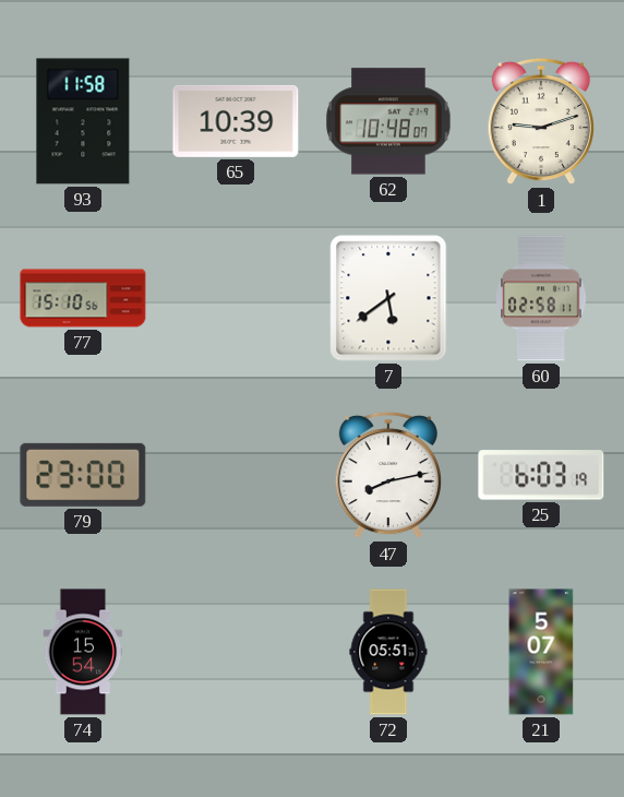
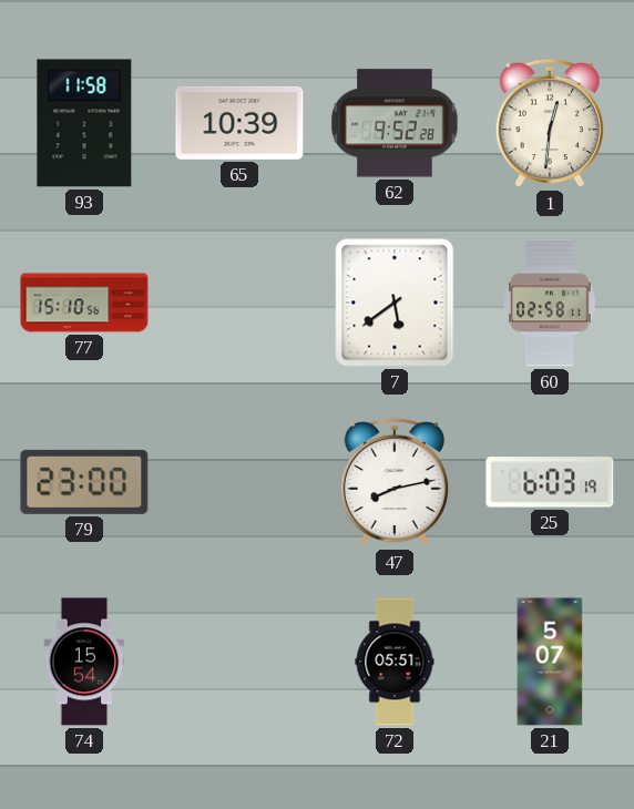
62: 10:48 -> 9:52 (395, 123)
1: 9:12 -> 12:31 (550, 123)
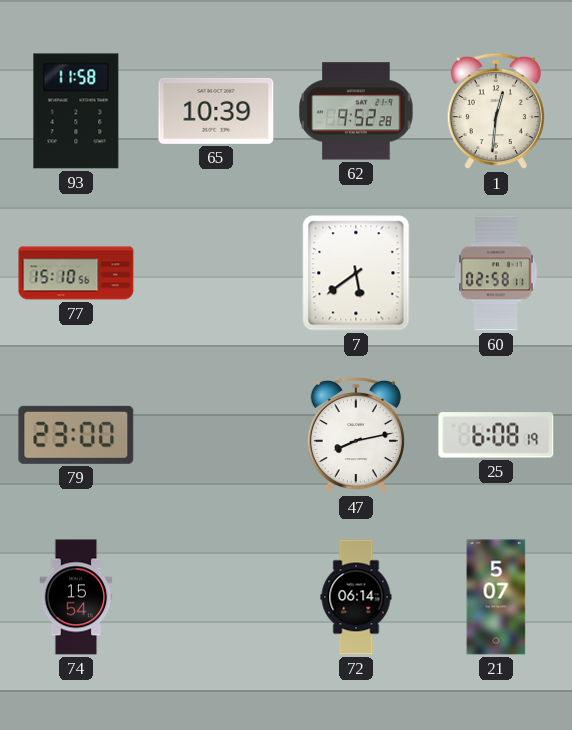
25: 6:03 -> 6:08 (496, 435)
72: 05:51 -> 06:14 (356, 597)
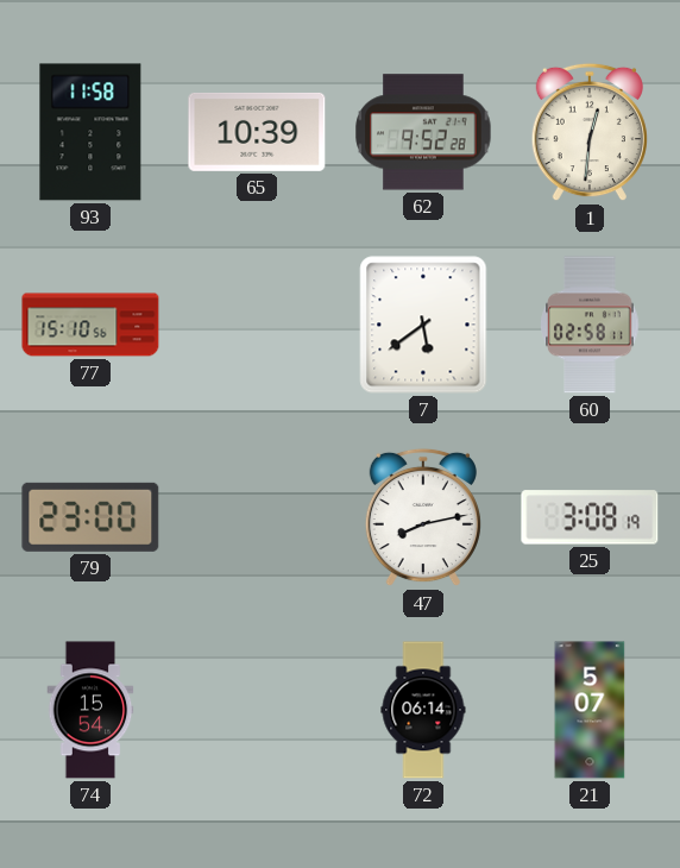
25: 6:08 -> 3:08 (590, 517)
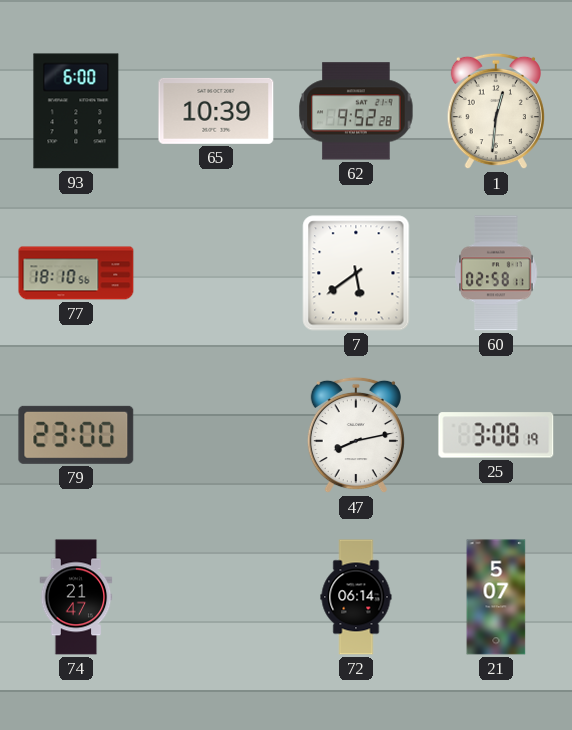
93: 11:58 -> 6:00 (76, 111)
77: 15:10 -> 18:10 (76, 273)
74: 15:54 -> 21:47 (76, 597)
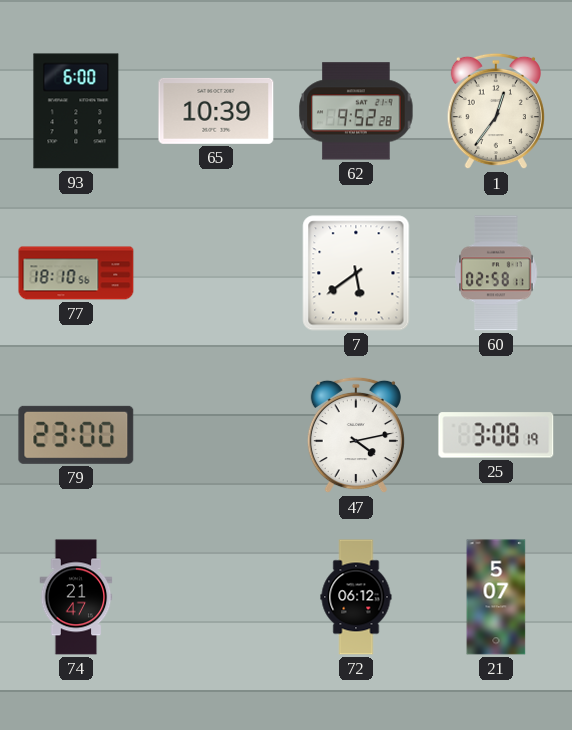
1: 12:31 -> 12:36 (496, 111)
47: 8:13 -> 4:13 (356, 435)
72: 06:14 -> 06:12 (356, 597)
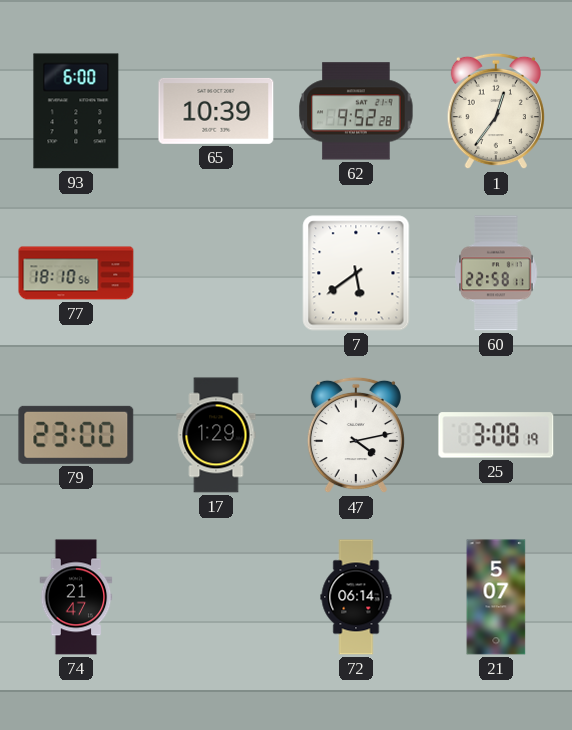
60: 02:58 -> 22:58 (496, 273)
17: none -> 1:29 (216, 435)
72: 06:12 -> 06:14 (356, 597)
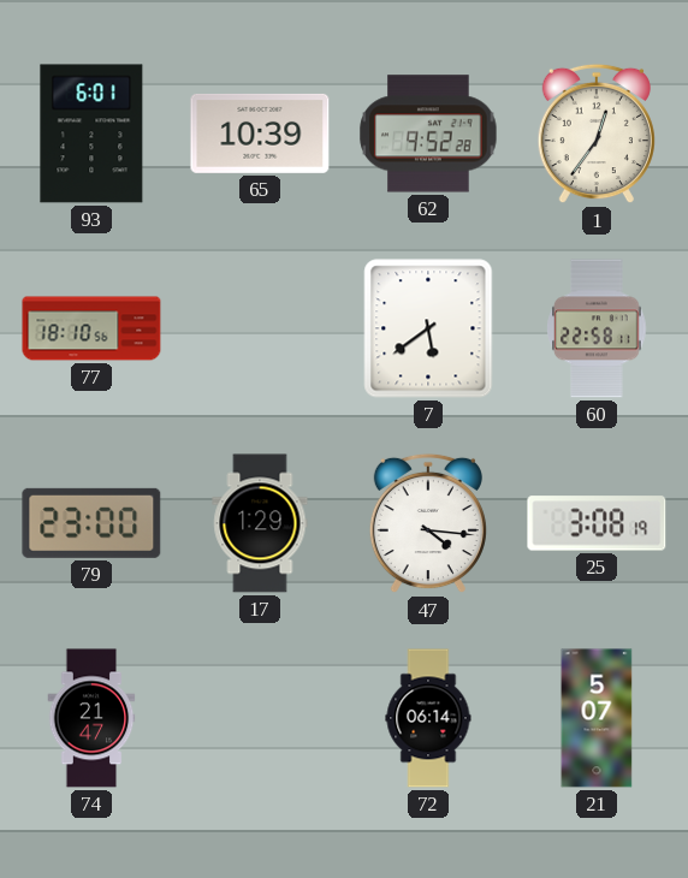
93: 6:00 -> 6:01 (91, 134)
47: 4:13 -> 4:16 (428, 523)
